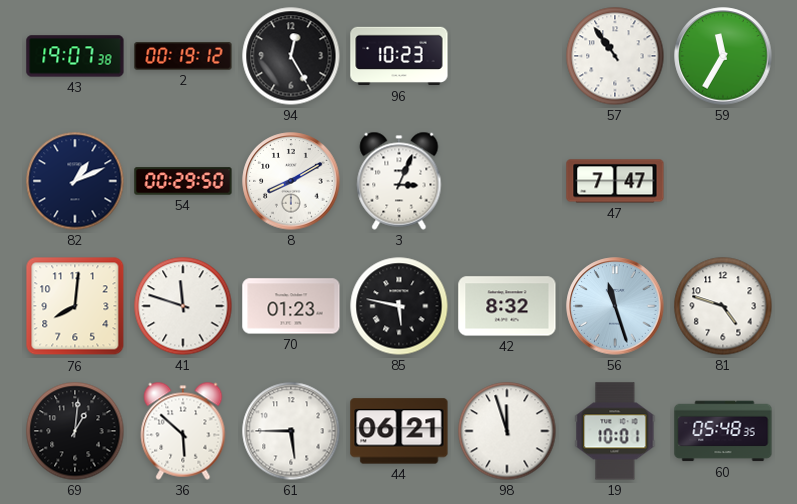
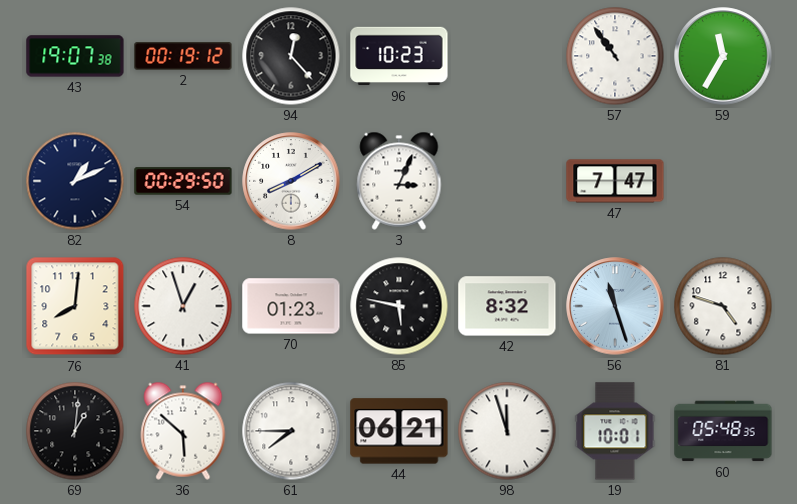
94: 12:25 -> 12:23 (291, 56)
41: 11:48 -> 12:57 (183, 306)
61: 5:45 -> 7:45 (291, 431)
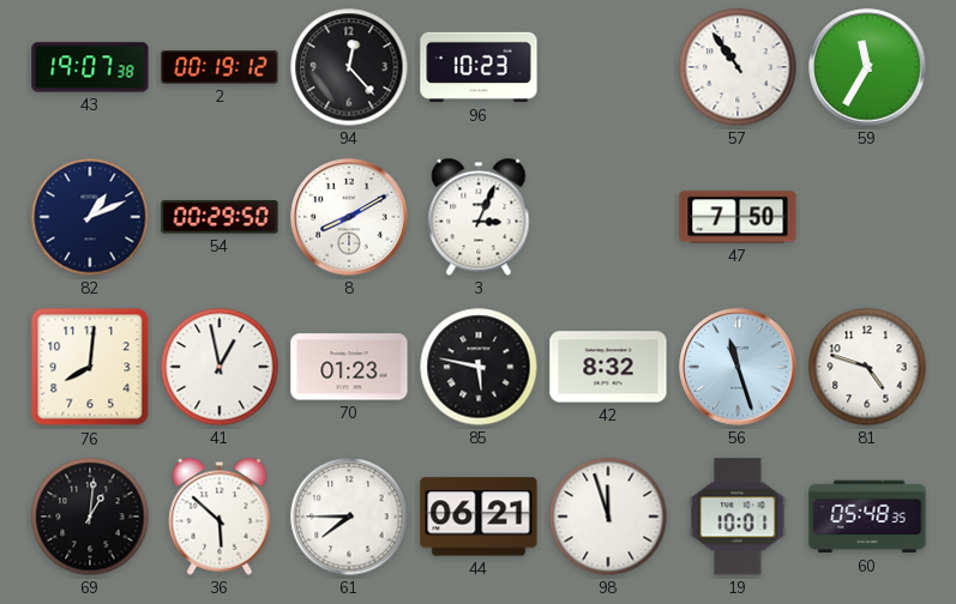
47: 7:47 -> 7:50 (738, 217)
41: 12:57 -> 12:58 (220, 367)
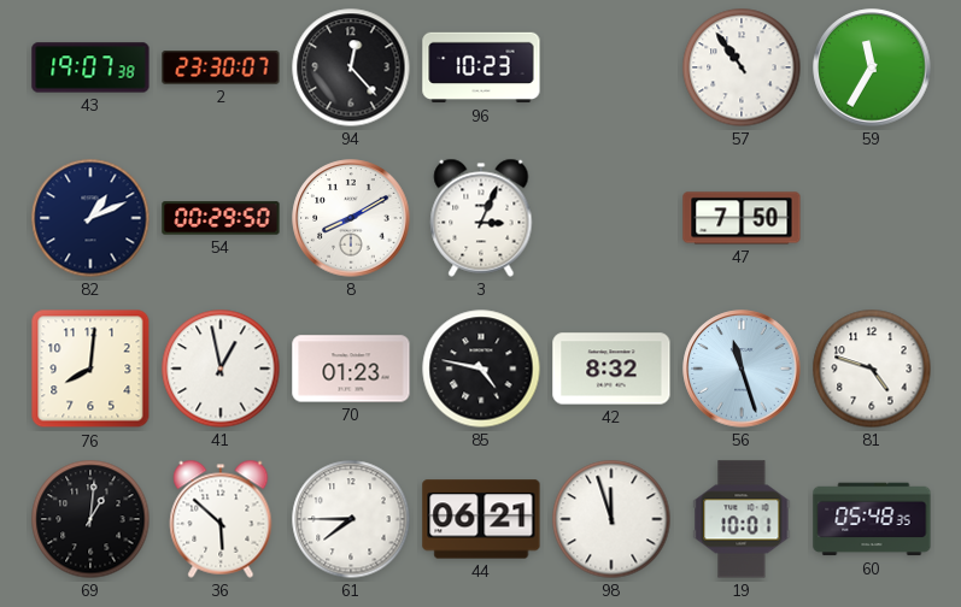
2: 00:19 -> 23:30 (221, 67)
85: 5:47 -> 4:47 (481, 369)
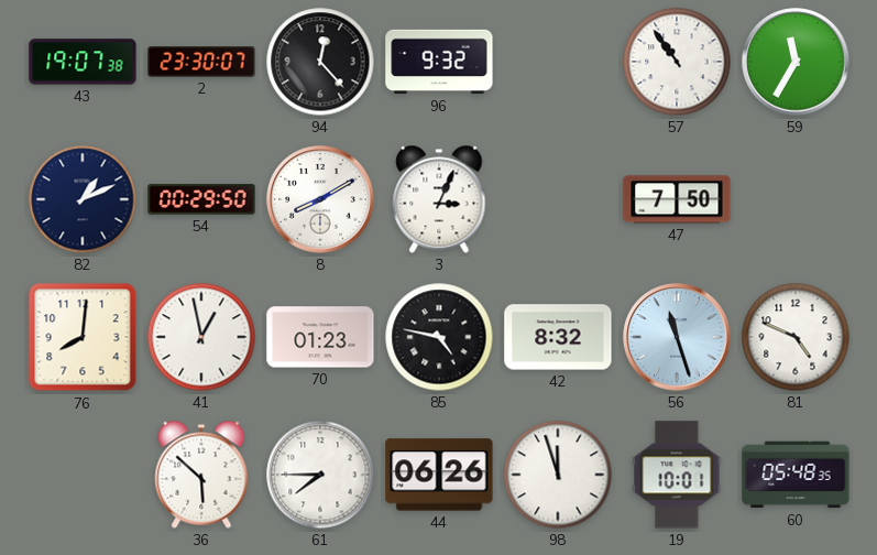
96: 10:23 -> 9:32 (439, 62)
81: 4:48 -> 4:49 (796, 337)
69: 1:01 -> none (90, 519)
44: 06:21 -> 06:26 (439, 475)
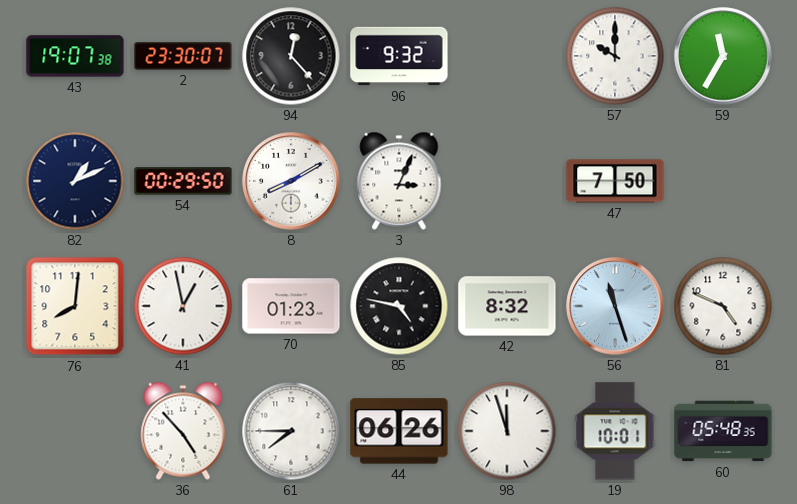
57: 10:54 -> 10:00 (615, 56)
36: 5:52 -> 4:53 (183, 431)
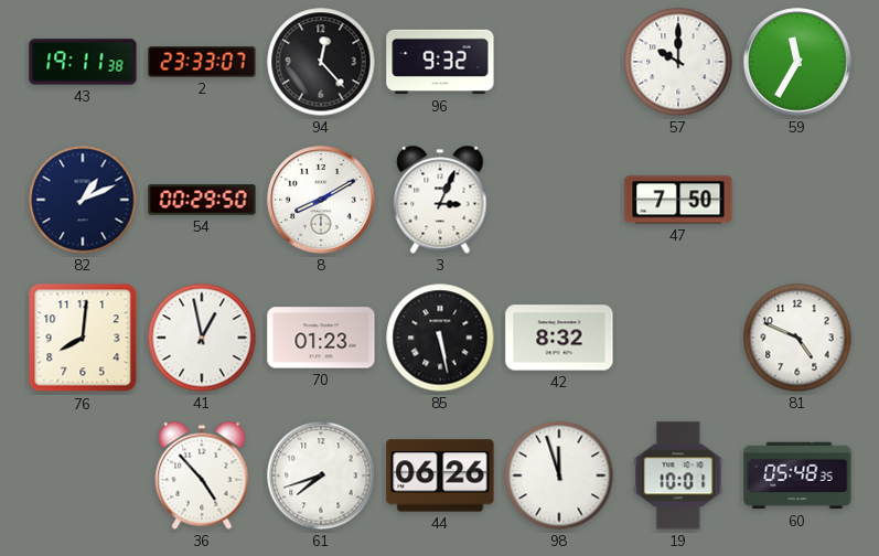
43: 19:07 -> 19:11 (83, 62)
2: 23:30 -> 23:33 (202, 62)
85: 4:47 -> 5:28 (440, 338)
56: 11:27 -> none (615, 306)
61: 7:45 -> 7:42 (321, 475)
